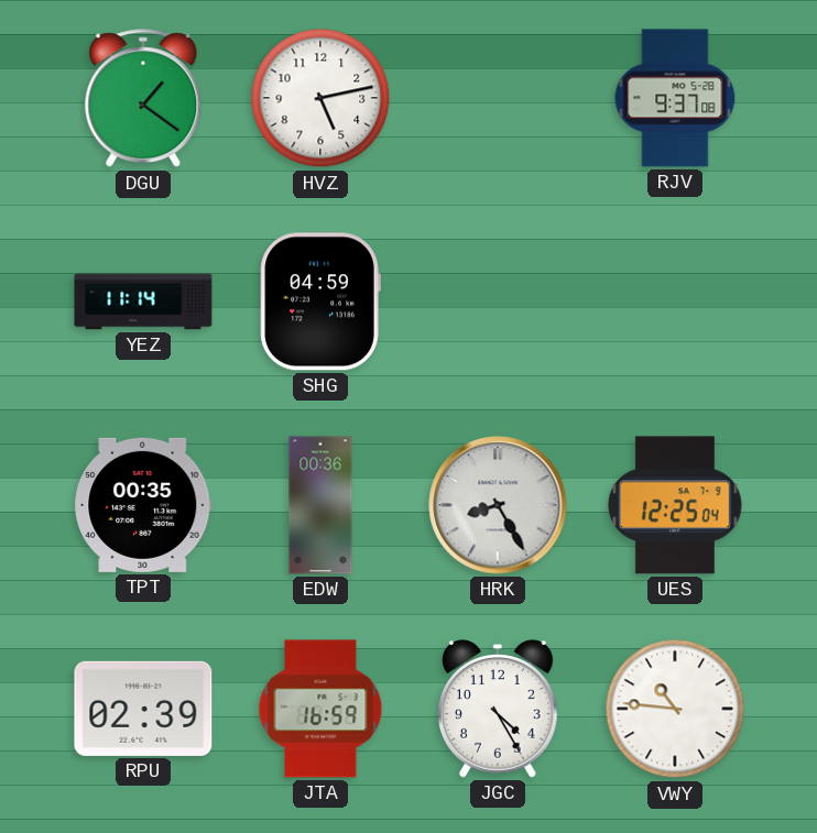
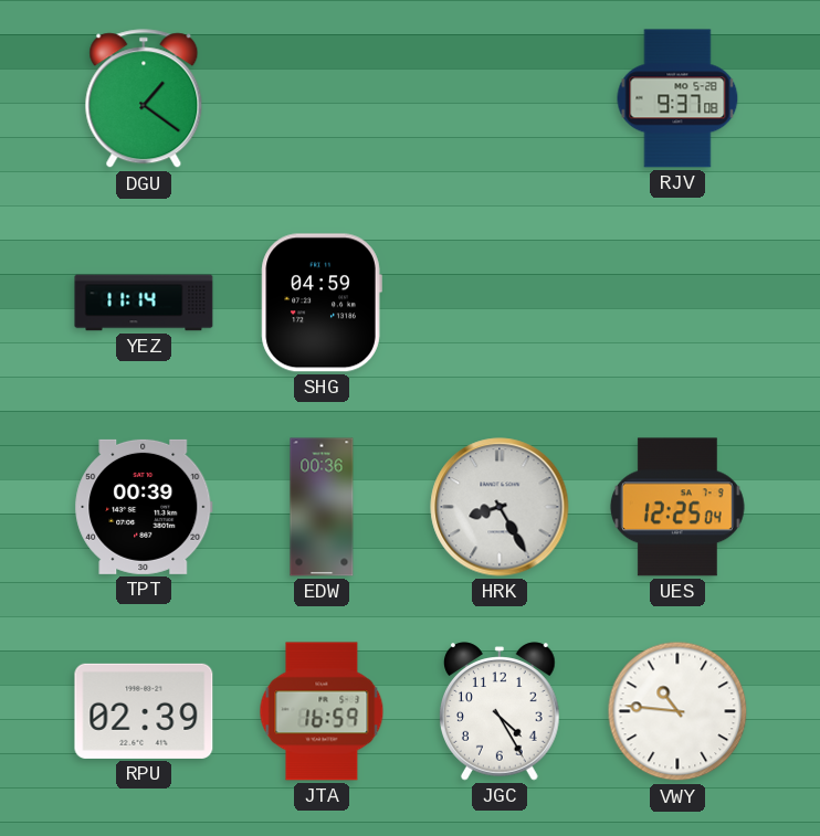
HVZ: 5:13 -> none (320, 98)
TPT: 00:35 -> 00:39 (144, 507)
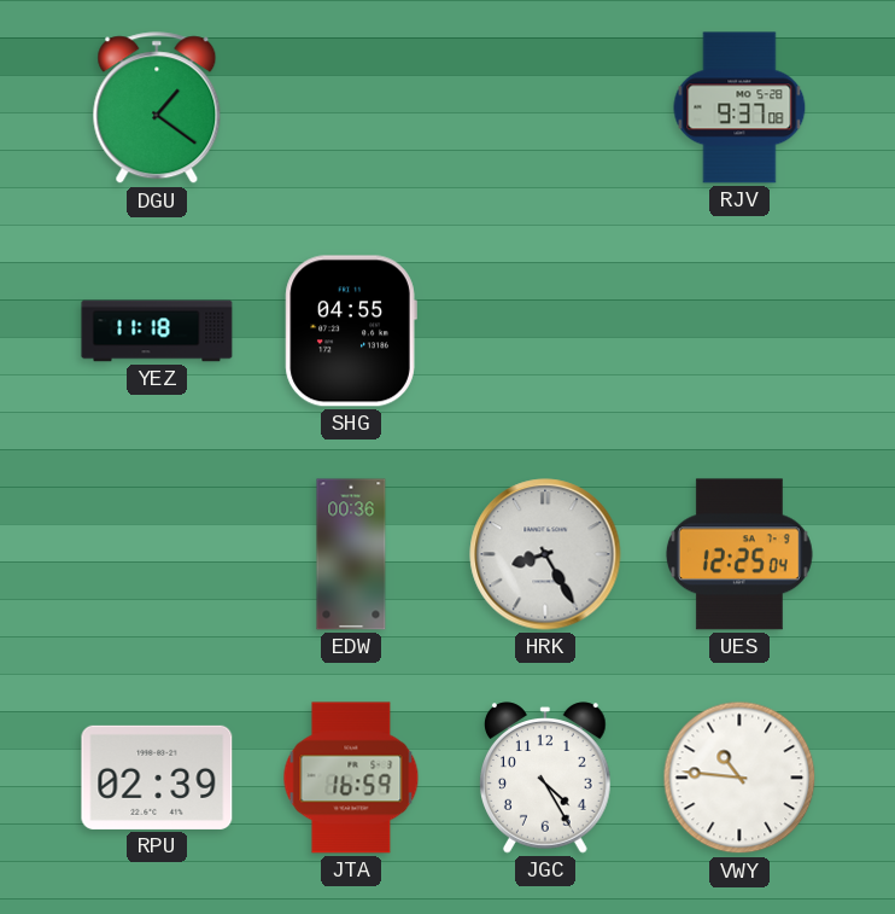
YEZ: 11:14 -> 11:18 (157, 331)
SHG: 04:59 -> 04:55 (351, 331)
TPT: 00:39 -> none (144, 507)
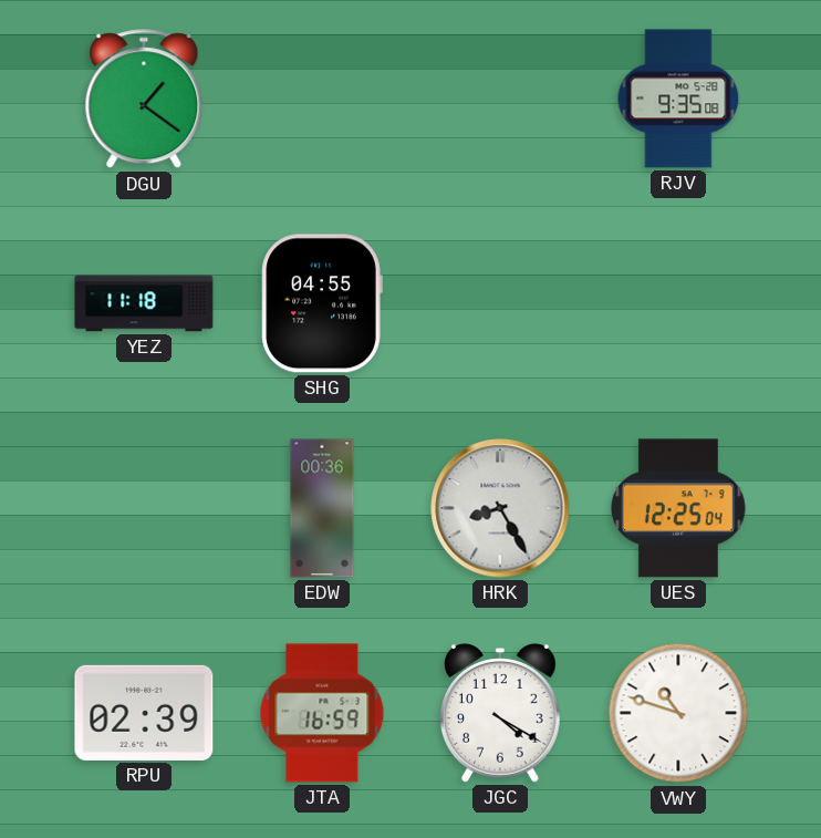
RJV: 9:37 -> 9:35 (678, 99)
JGC: 4:25 -> 4:20 (501, 713)
VWY: 10:46 -> 10:48 (678, 713)
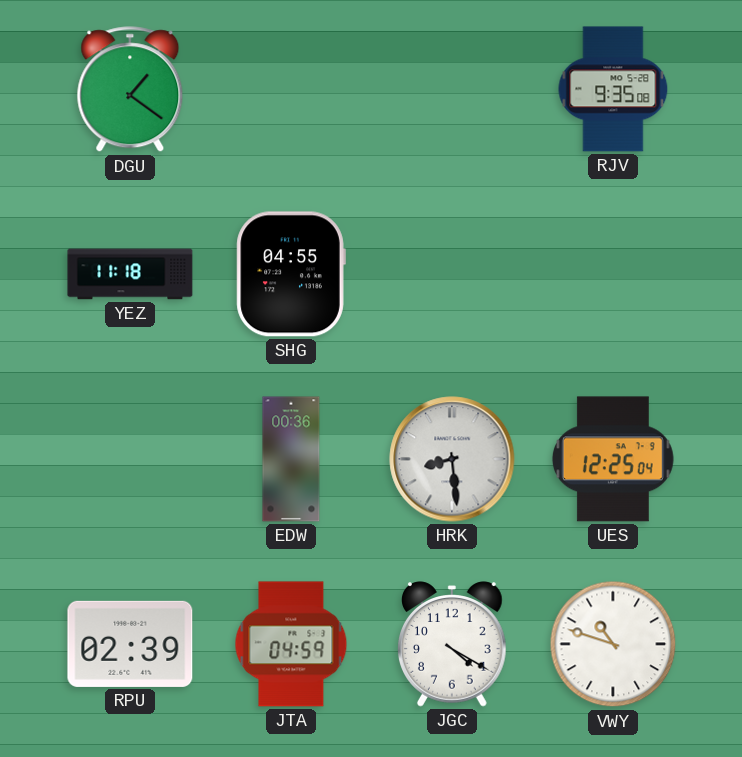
HRK: 8:25 -> 8:29 (452, 459)
JTA: 16:59 -> 04:59 (291, 644)
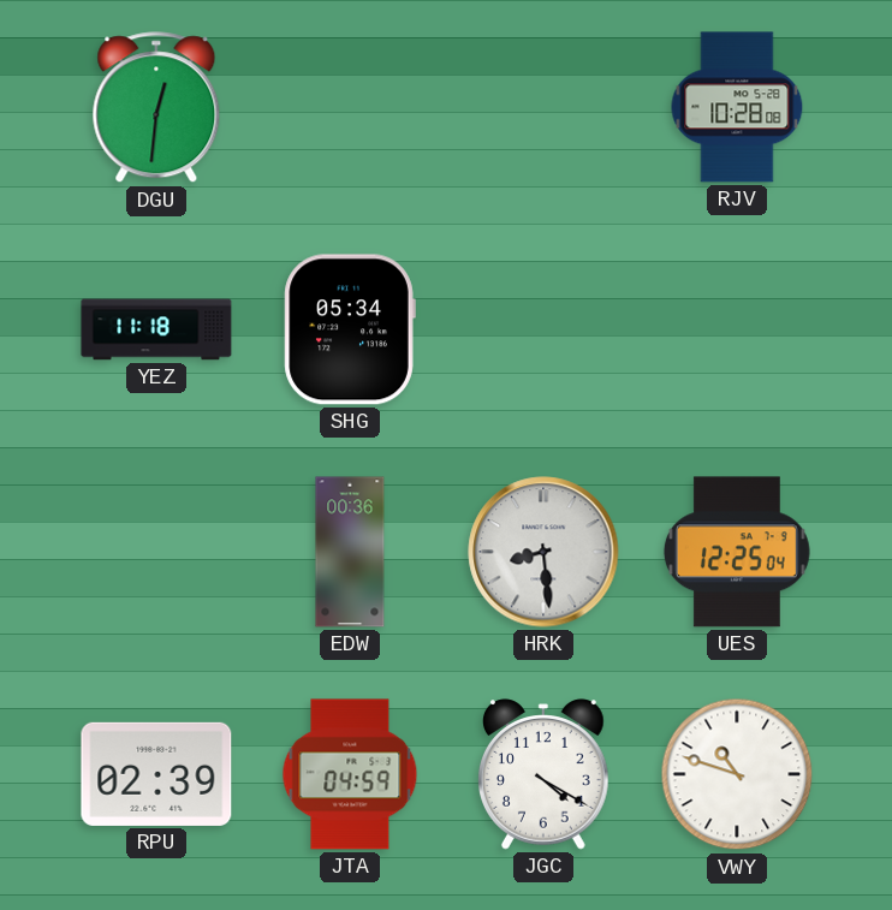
DGU: 1:21 -> 12:31 (156, 108)
RJV: 9:35 -> 10:28 (737, 107)
SHG: 04:55 -> 05:34 (350, 329)
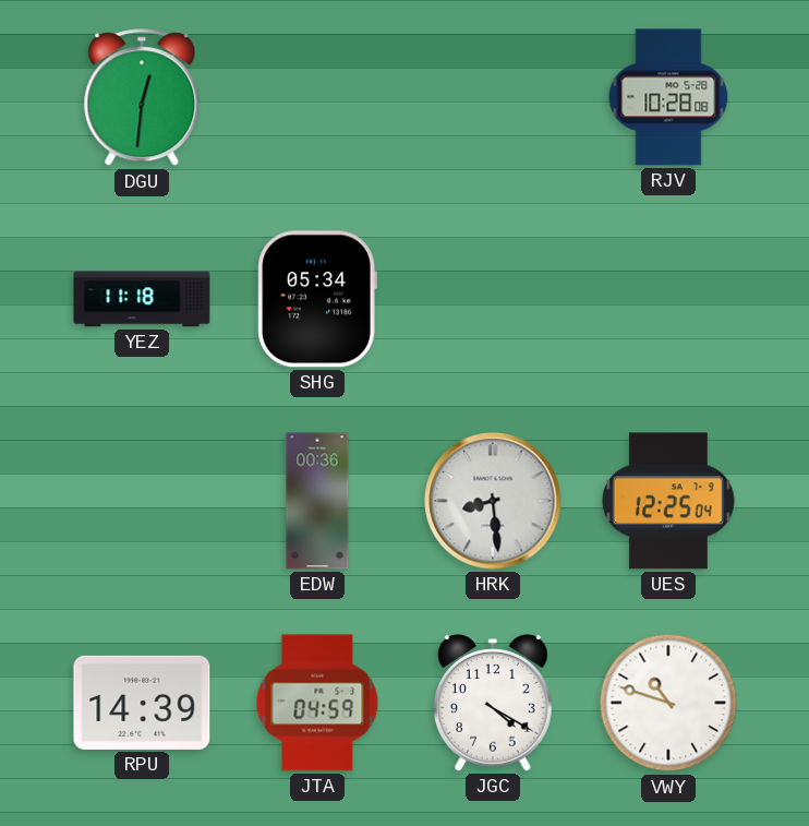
RPU: 02:39 -> 14:39 (142, 703)
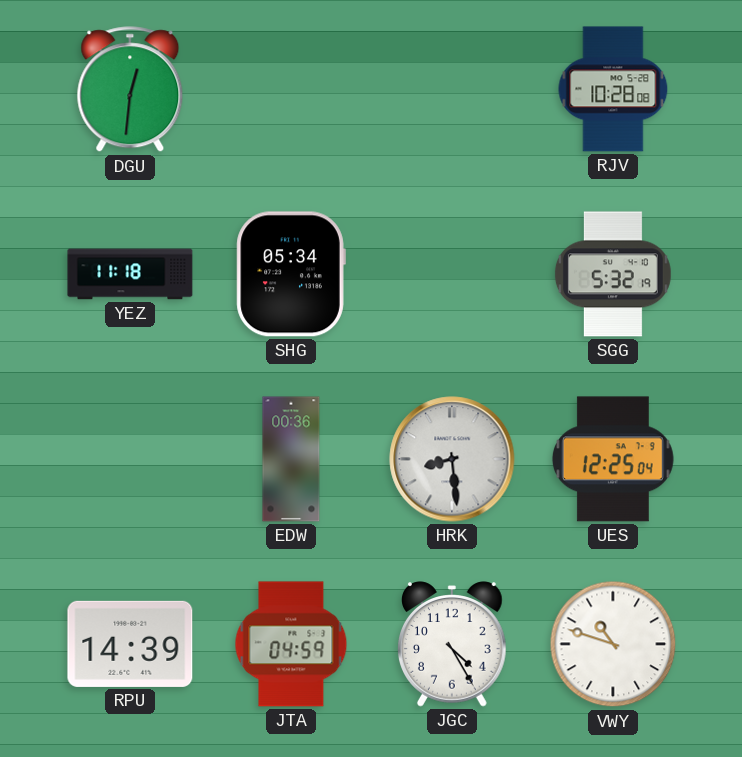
SGG: none -> 5:32 (613, 274)
JGC: 4:20 -> 4:25 (453, 644)
